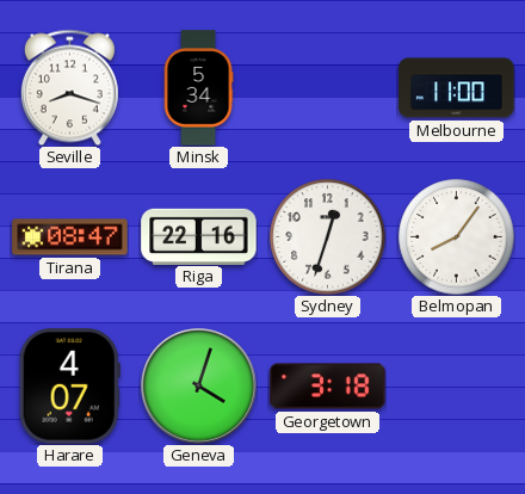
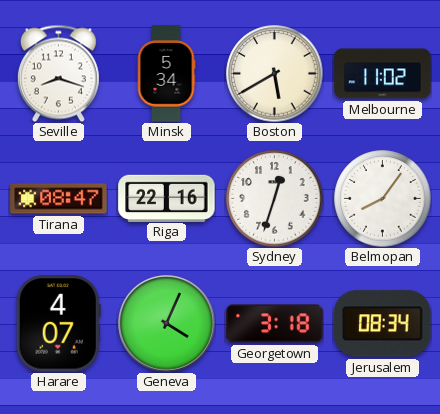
Boston: none -> 5:40 (275, 74)
Melbourne: 11:00 -> 11:02 (383, 74)
Geneva: 4:03 -> 4:04 (167, 324)
Jerusalem: none -> 08:34 (383, 324)
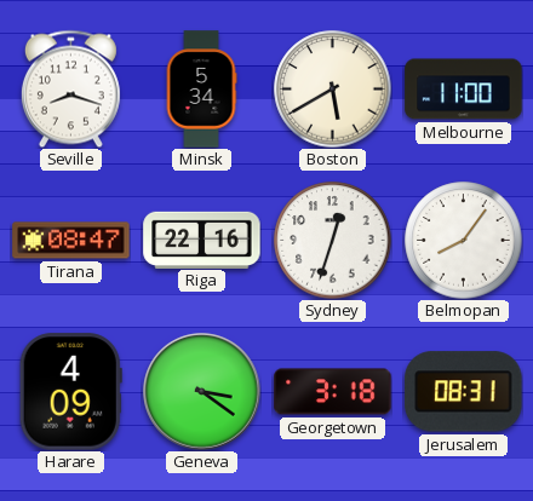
Melbourne: 11:02 -> 11:00 (464, 90)
Harare: 4:07 -> 4:09 (70, 392)
Geneva: 4:04 -> 3:21 (202, 392)
Jerusalem: 08:34 -> 08:31 (464, 392)
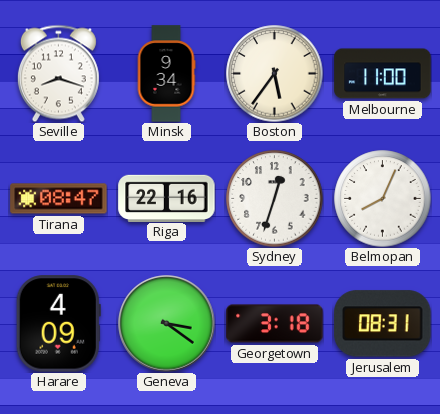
Minsk: 5:34 -> 9:34 (166, 74)
Boston: 5:40 -> 5:36 (275, 74)
Belmopan: 8:06 -> 8:04 (383, 199)
